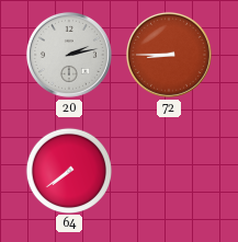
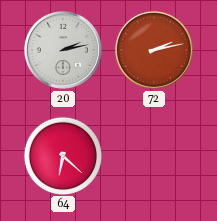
72: 8:45 -> 2:13 (154, 50)
64: 7:39 -> 6:22 (62, 155)
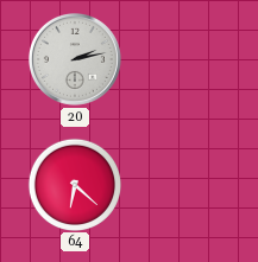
72: 2:13 -> none (154, 50)
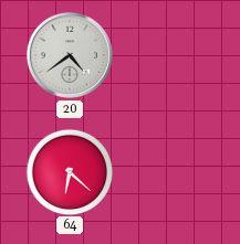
20: 2:13 -> 4:39 (70, 55)
